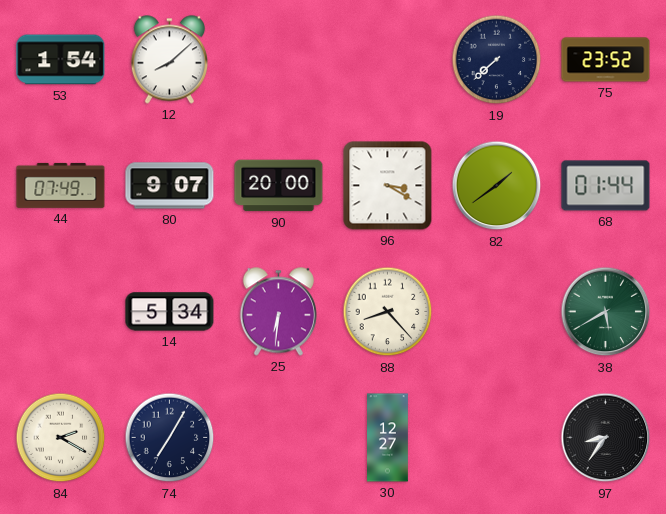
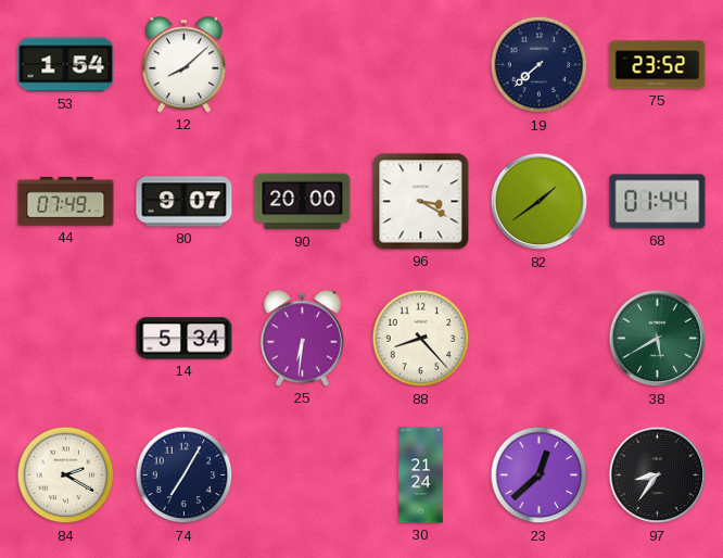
30: 12:27 -> 21:24 (421, 475)
23: none -> 12:38 (540, 475)
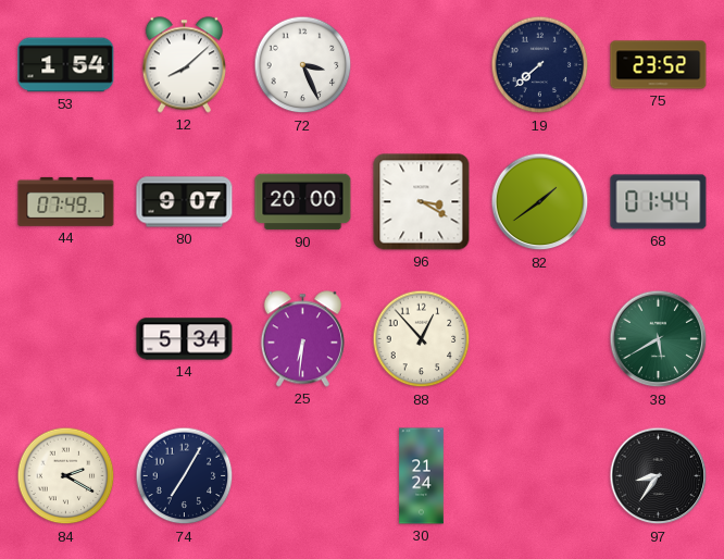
72: none -> 3:26 (303, 65)
88: 8:23 -> 12:53 (422, 339)
23: 12:38 -> none (540, 475)
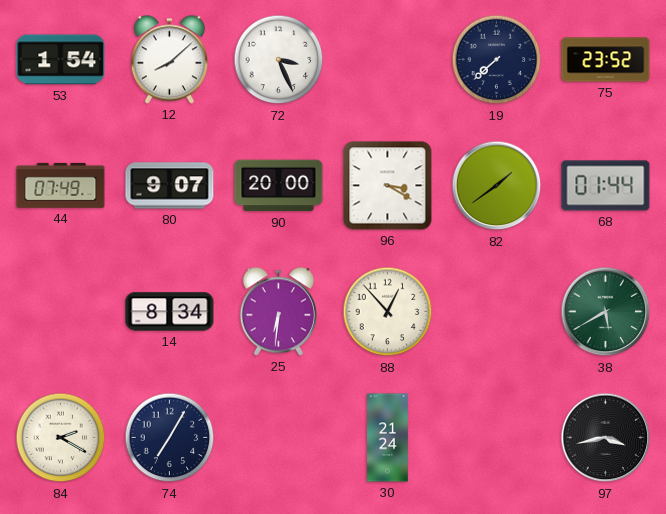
14: 5:34 -> 8:34 (170, 312)
97: 8:36 -> 3:43 (606, 438)
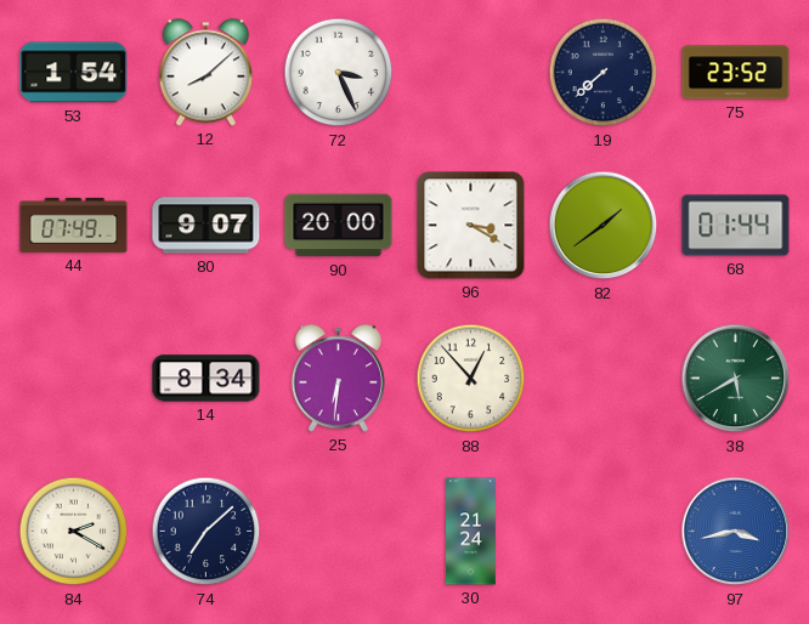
74: 7:05 -> 7:08 (207, 532)
97 dial: black -> blue (736, 532)
